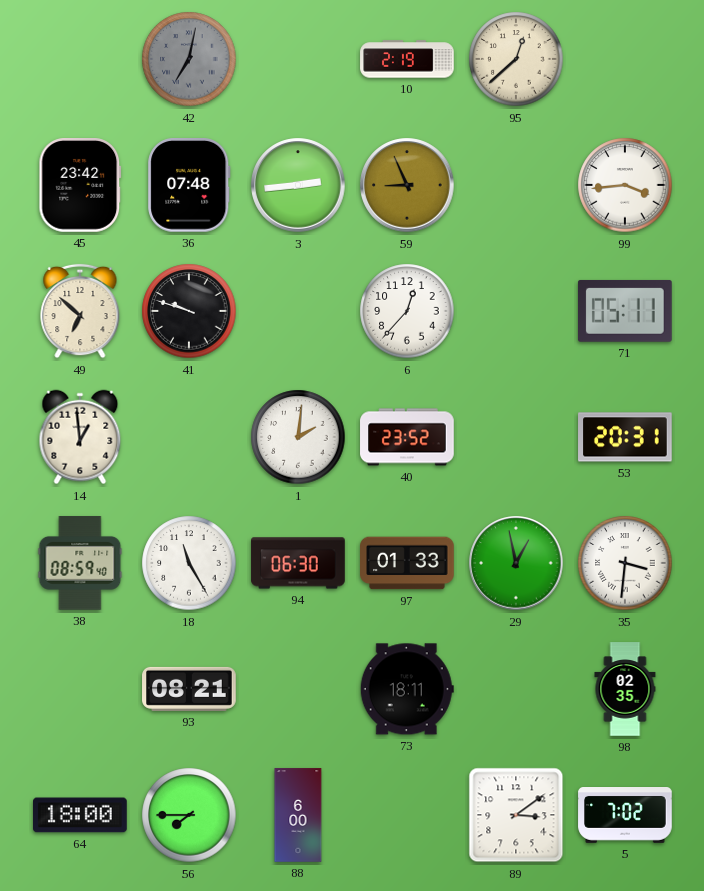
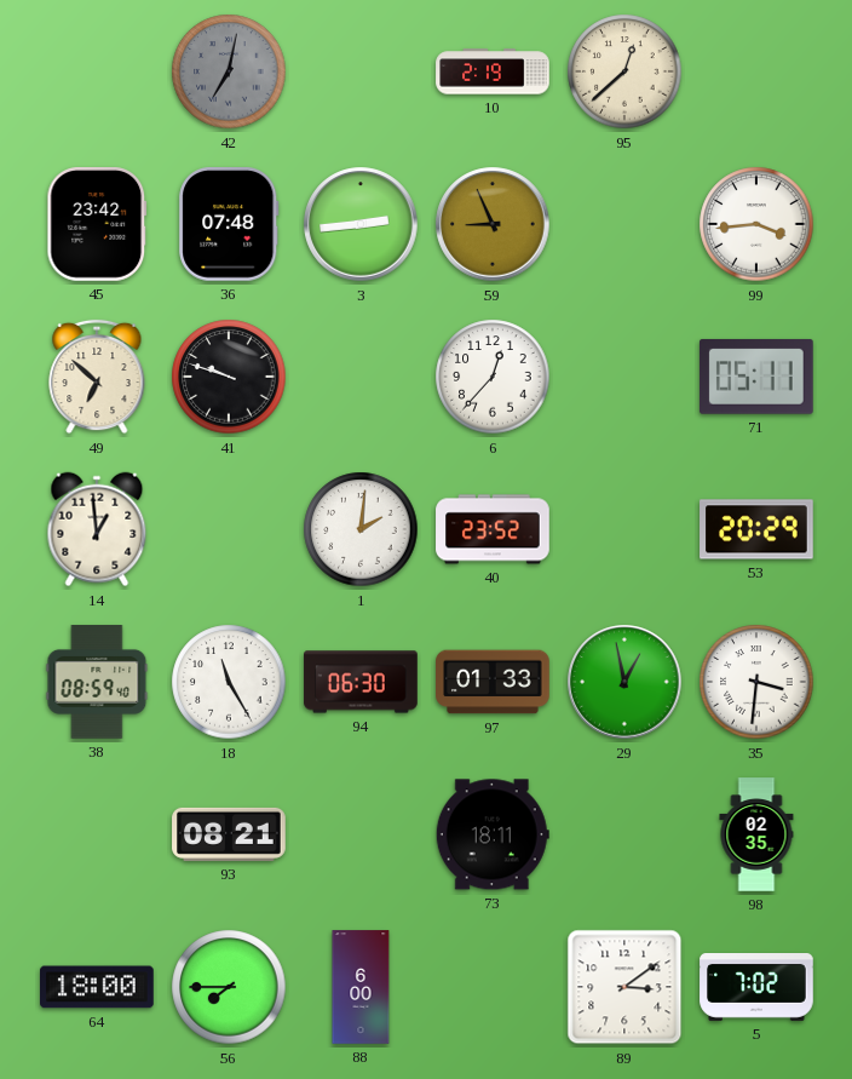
53: 20:31 -> 20:29 (756, 529)
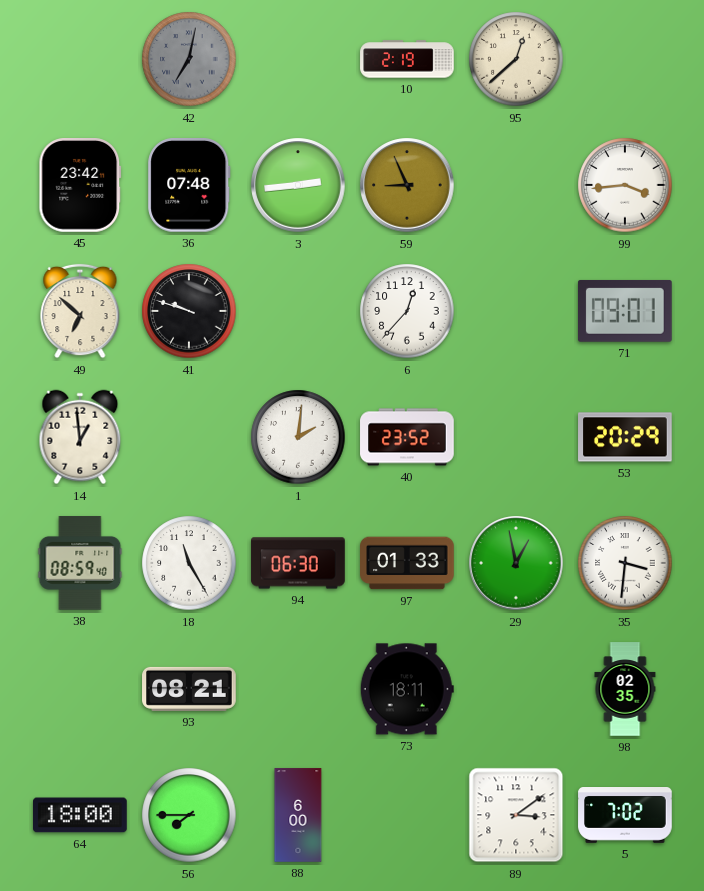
71: 05:11 -> 09:01 (625, 311)
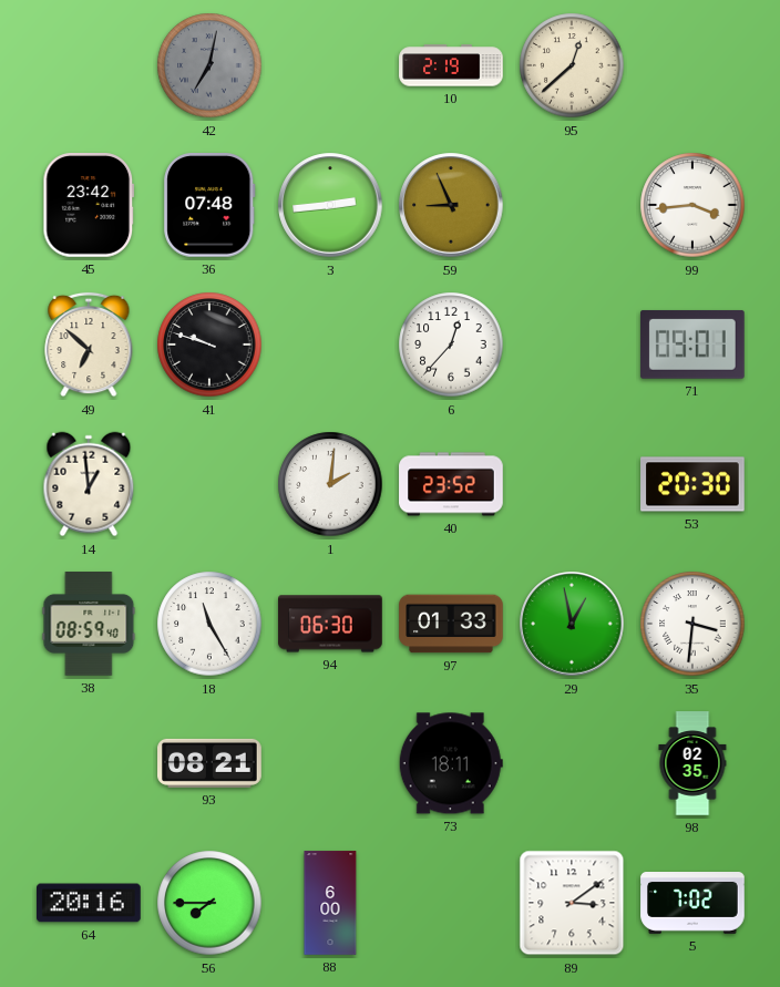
53: 20:29 -> 20:30 (692, 484)
64: 18:00 -> 20:16 (90, 903)
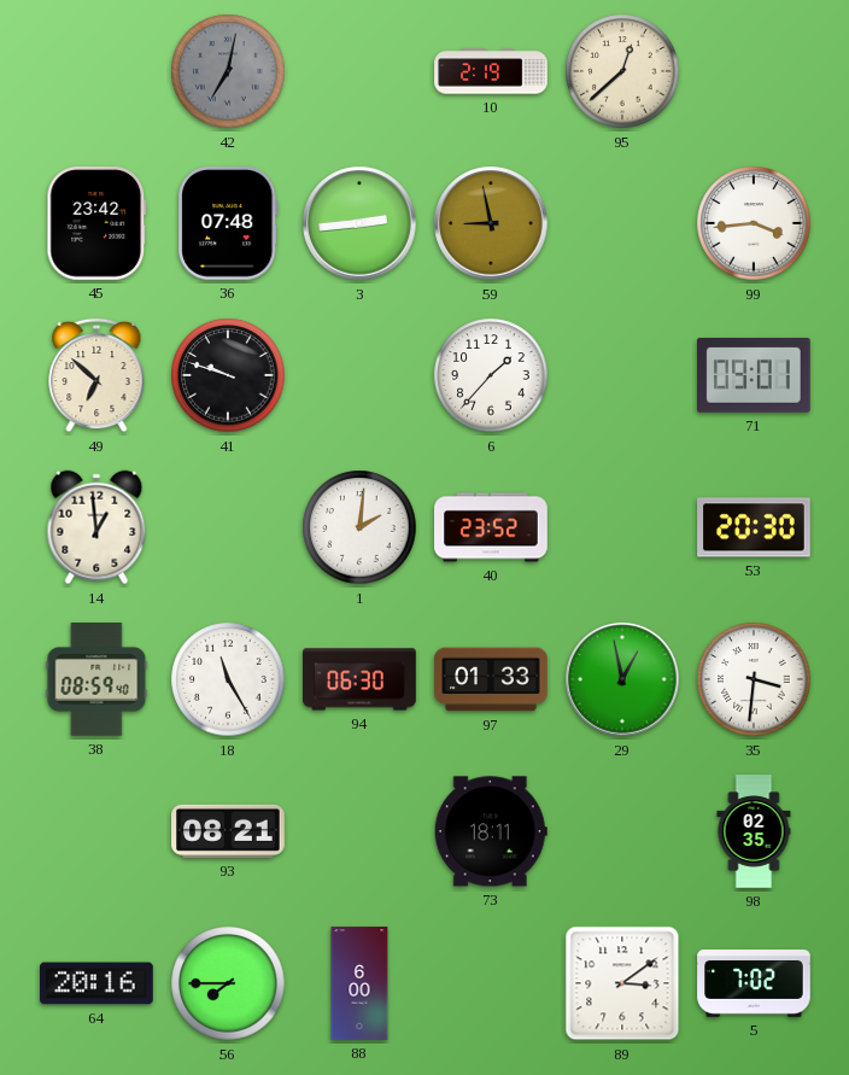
59: 8:56 -> 8:58 (491, 223)
6: 12:37 -> 1:37 (491, 375)
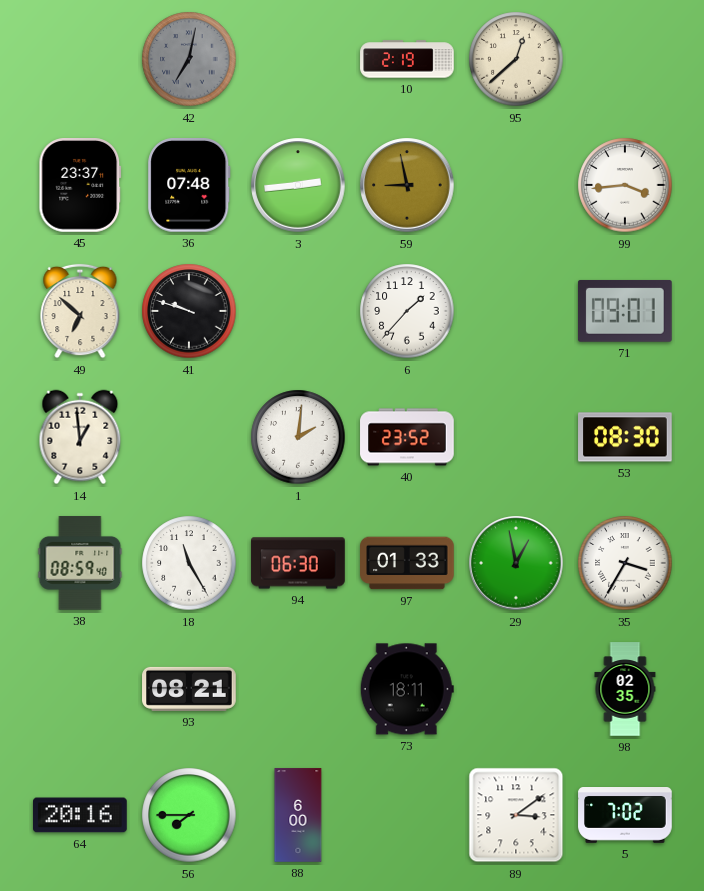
45: 23:42 -> 23:37 (80, 185)
53: 20:30 -> 08:30 (625, 437)
35: 3:31 -> 3:35 (625, 563)
